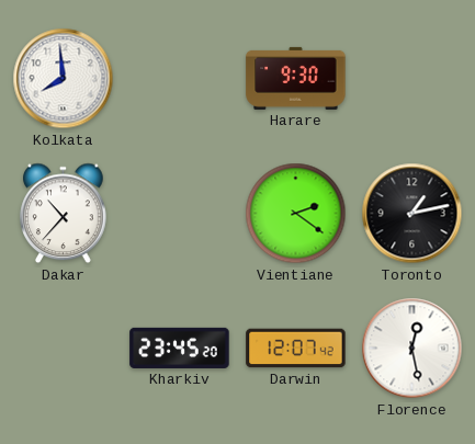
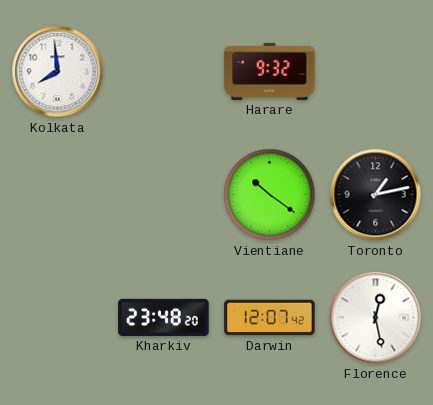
Harare: 9:30 -> 9:32 (270, 71)
Dakar: 10:37 -> none (64, 214)
Vientiane: 2:21 -> 10:21 (270, 195)
Kharkiv: 23:45 -> 23:48 (164, 317)
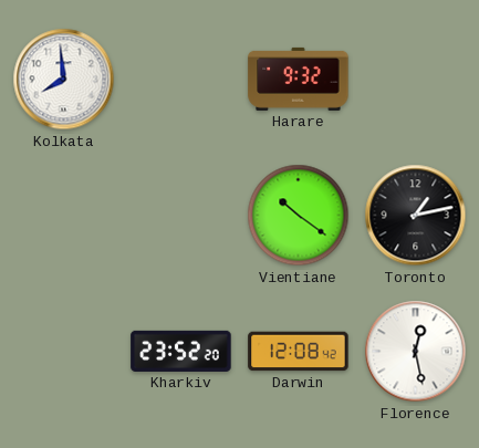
Kharkiv: 23:48 -> 23:52 (181, 351)
Darwin: 12:07 -> 12:08 (299, 352)
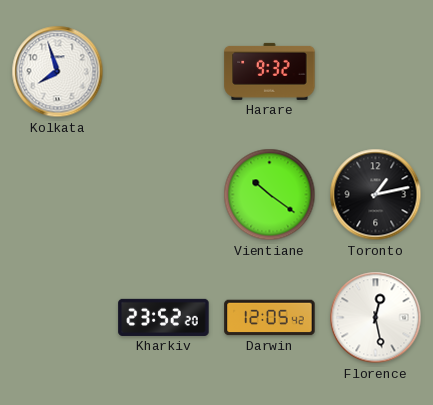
Kolkata: 7:59 -> 7:57 (58, 72)
Darwin: 12:08 -> 12:05 (270, 318)
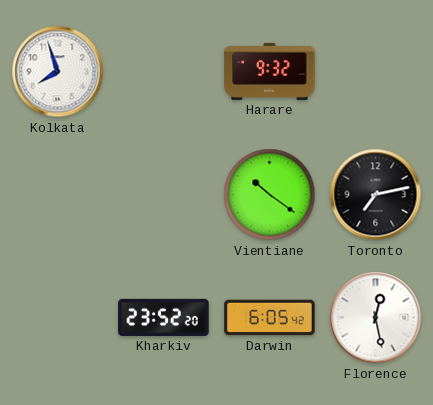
Toronto: 1:13 -> 7:13 (376, 195)
Darwin: 12:05 -> 6:05 (270, 318)
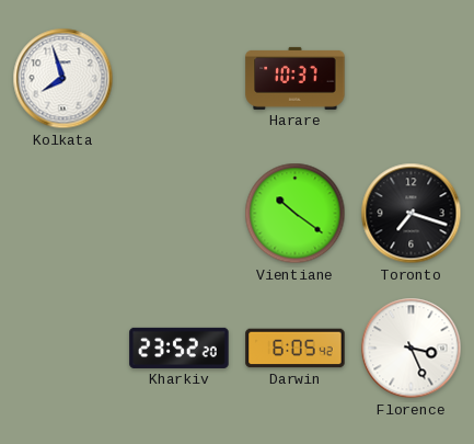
Harare: 9:32 -> 10:37 (296, 78)
Toronto: 7:13 -> 7:18 (412, 214)
Florence: 12:28 -> 3:26 (412, 349)
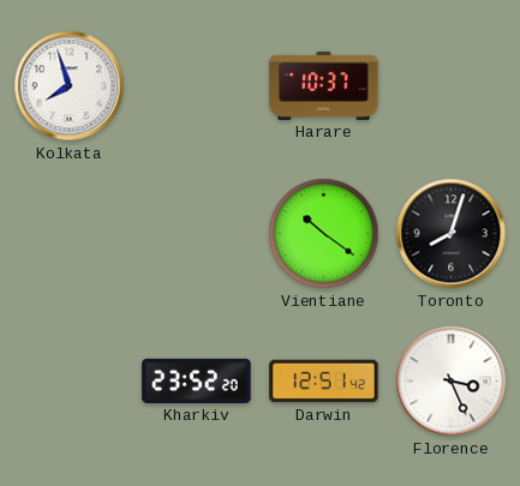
Toronto: 7:18 -> 8:03 (452, 234)
Darwin: 6:05 -> 12:51 (324, 382)
